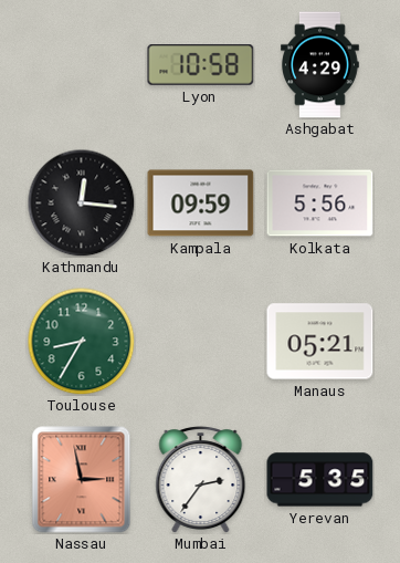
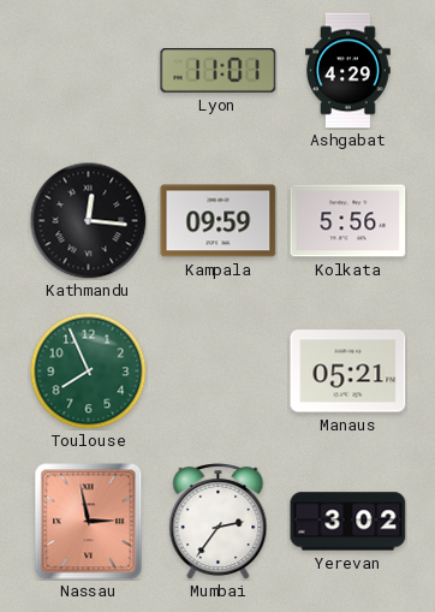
Lyon: 10:58 -> 11:01 (219, 71)
Toulouse: 8:35 -> 7:56 (88, 370)
Yerevan: 5:35 -> 3:02 (348, 522)
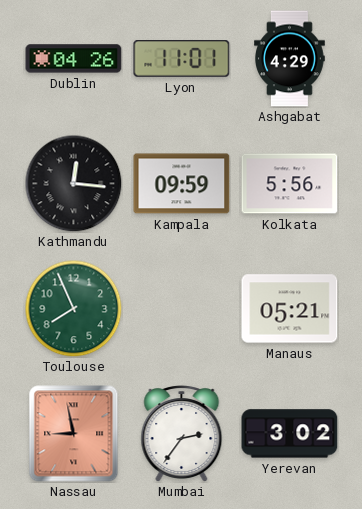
Dublin: none -> 04:26 (74, 59)
Nassau: 2:58 -> 8:58 (74, 434)
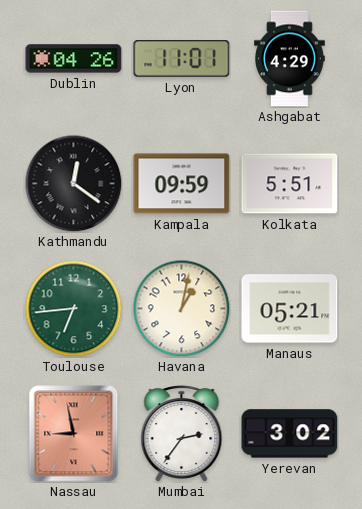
Kathmandu: 12:16 -> 12:21 (73, 183)
Kolkata: 5:56 -> 5:51 (290, 184)
Toulouse: 7:56 -> 6:44 (73, 308)
Havana: none -> 1:02 (181, 308)
